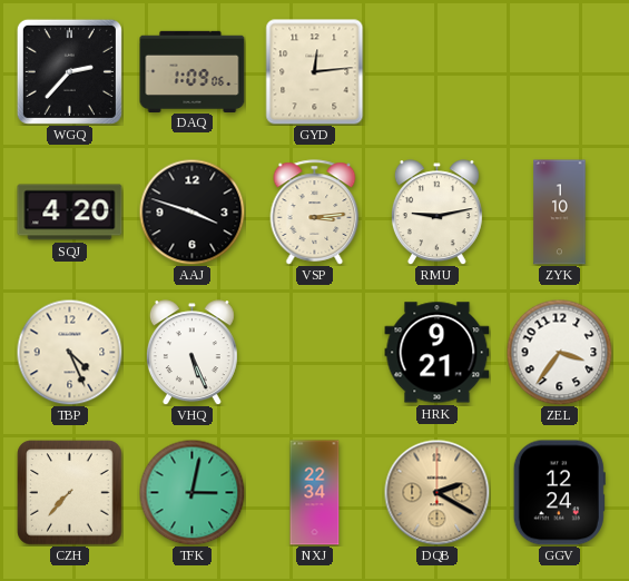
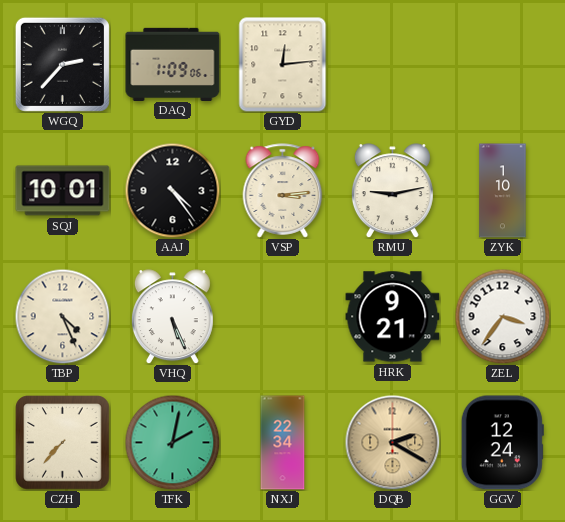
SQJ: 4:20 -> 10:01 (63, 191)
AAJ: 3:48 -> 4:24 (172, 190)
TFK: 3:02 -> 2:02 (172, 442)
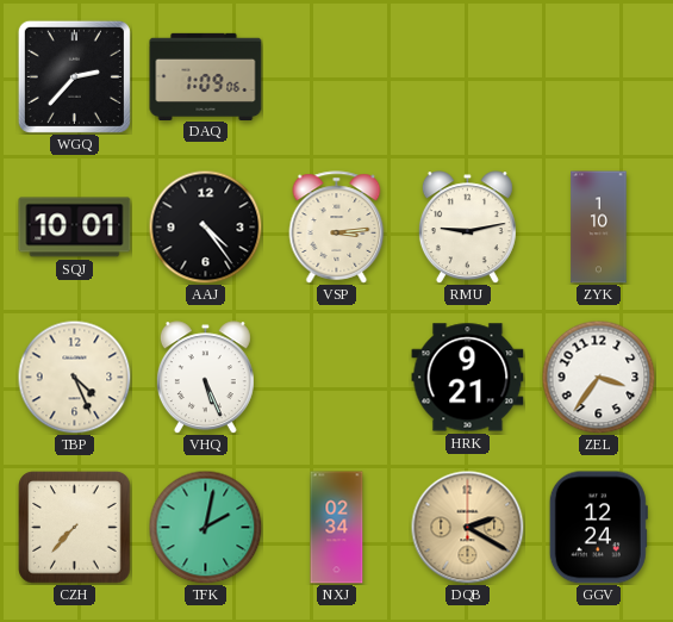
GYD: 12:14 -> none (283, 65)
NXJ: 22:34 -> 02:34 (337, 528)
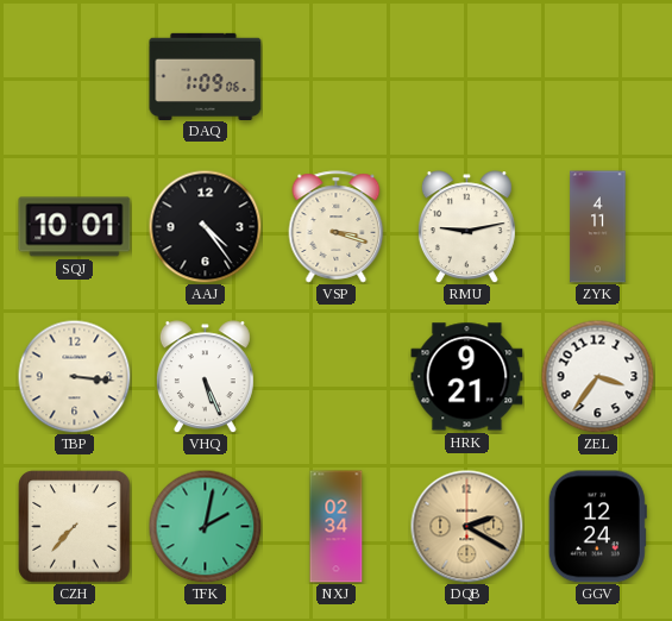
WGQ: 2:37 -> none (74, 76)
VSP: 3:14 -> 3:18 (337, 227)
ZYK: 1:10 -> 4:11 (598, 227)
TBP: 4:26 -> 3:16 (74, 376)
